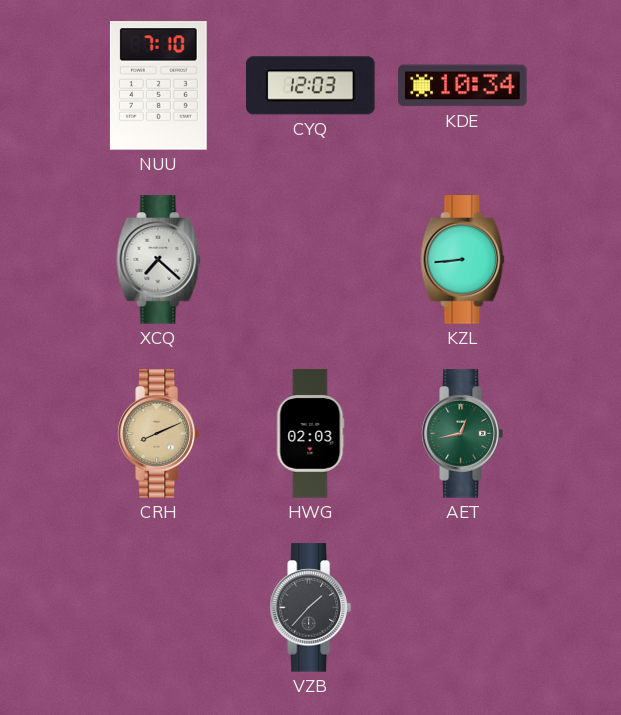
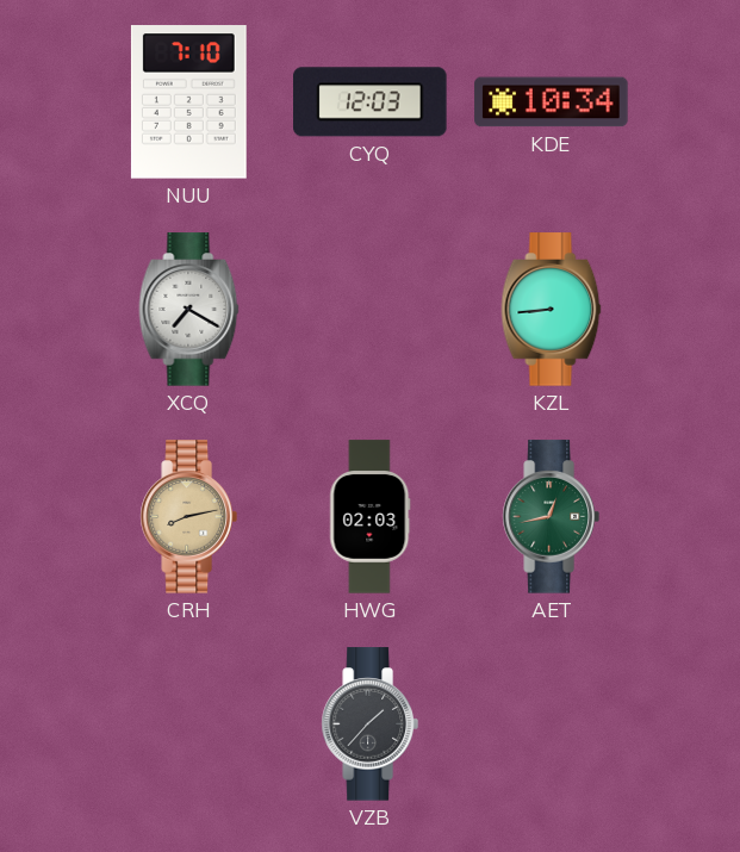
XCQ: 7:22 -> 7:20 (189, 310)
CRH: 8:11 -> 8:13 (188, 517)
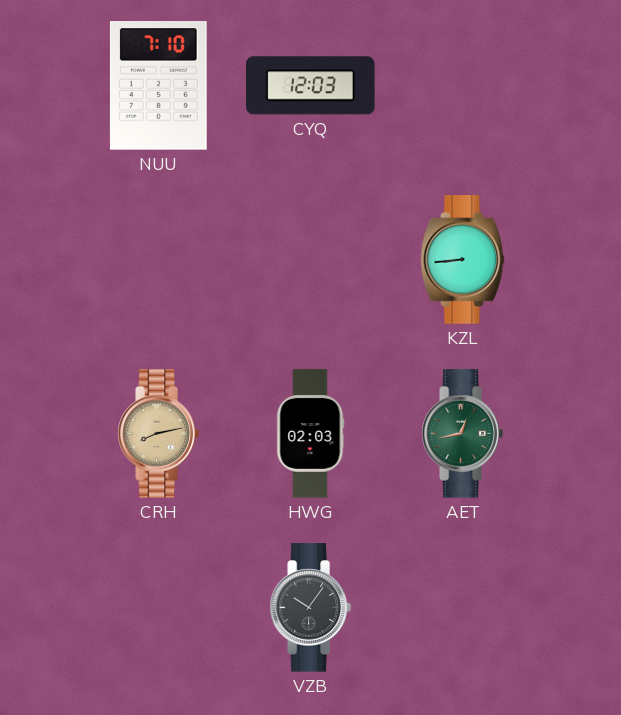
KDE: 10:34 -> none (552, 102)
XCQ: 7:20 -> none (189, 310)
VZB: 1:37 -> 10:06 (310, 608)
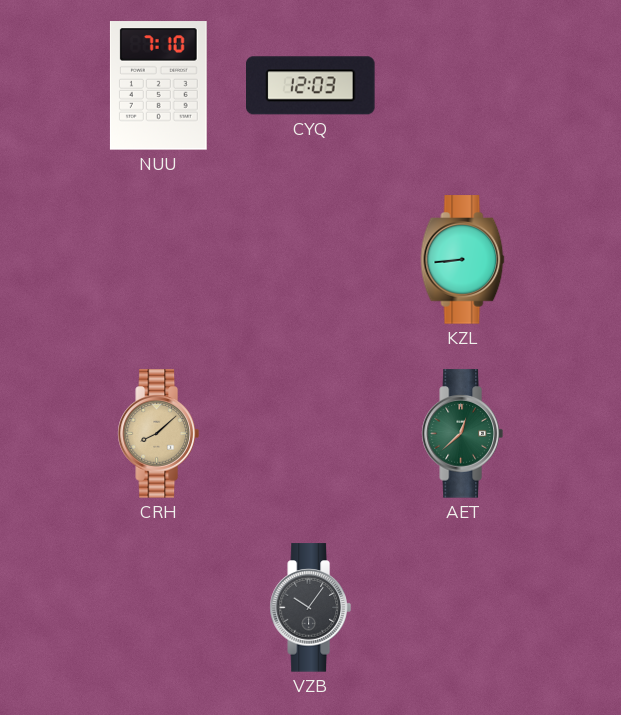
CRH: 8:13 -> 8:08 (158, 434)
HWG: 02:03 -> none (311, 434)
AET: 12:43 -> 12:38 (462, 434)
